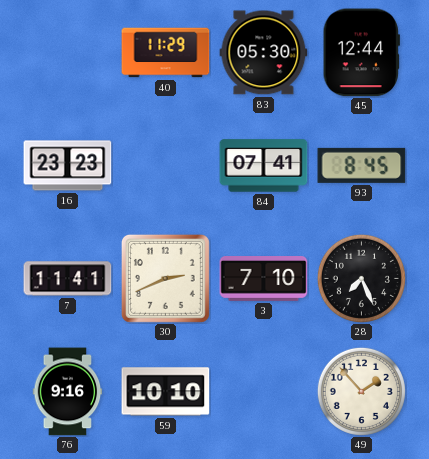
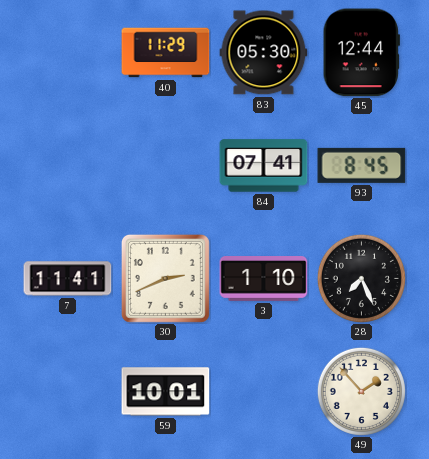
16: 23:23 -> none (68, 166)
3: 7:10 -> 1:10 (264, 279)
76: 9:16 -> none (68, 392)
59: 10:10 -> 10:01 (166, 392)
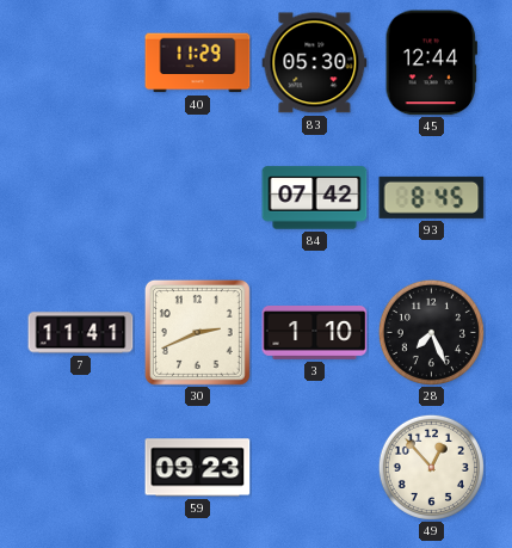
84: 07:41 -> 07:42 (315, 198)
59: 10:01 -> 09:23 (198, 468)
49: 1:53 -> 12:53 (431, 467)
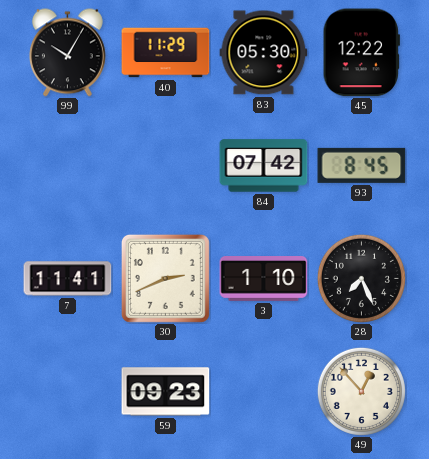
99: none -> 10:05 (67, 53)
45: 12:44 -> 12:22 (361, 53)
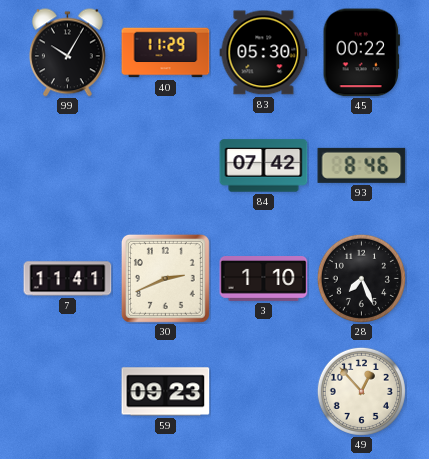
45: 12:22 -> 00:22 (361, 53)
93: 8:45 -> 8:46 (362, 165)
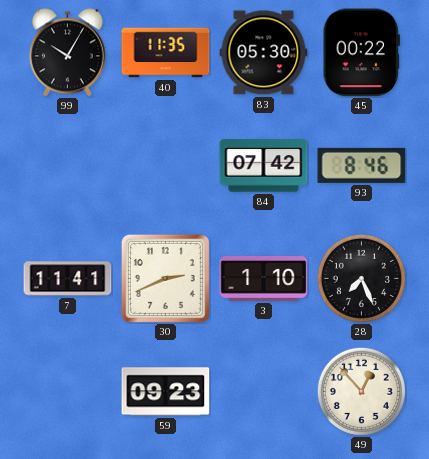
40: 11:29 -> 11:35 (166, 53)
